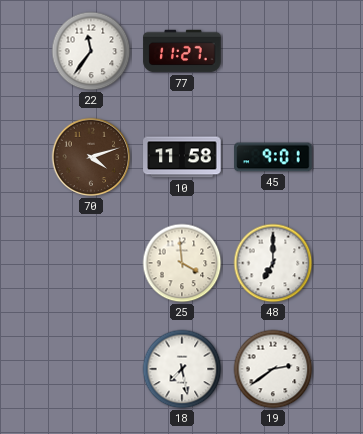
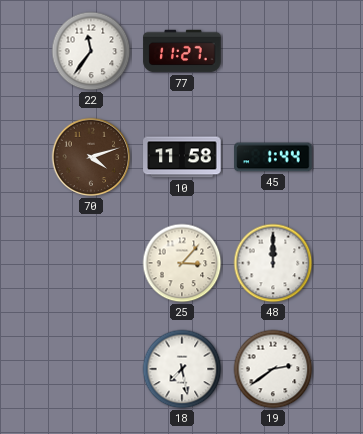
45: 9:01 -> 1:44 (273, 157)
25: 3:59 -> 3:07 (182, 263)
48: 7:00 -> 12:00 (273, 263)
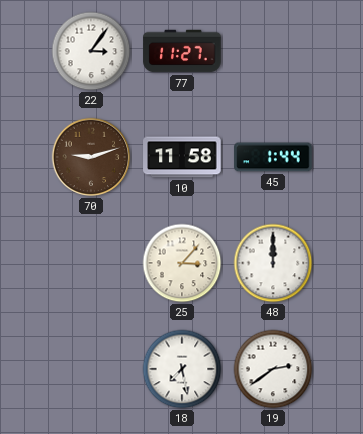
22: 11:36 -> 3:06 (91, 51)
70: 4:12 -> 9:12 (91, 157)
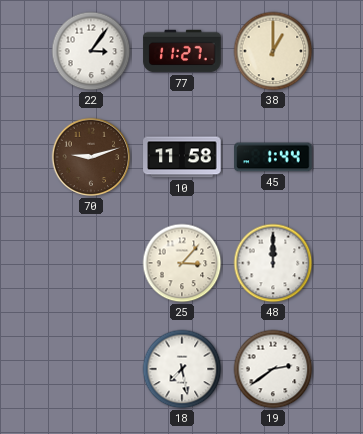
38: none -> 1:00 (273, 51)
